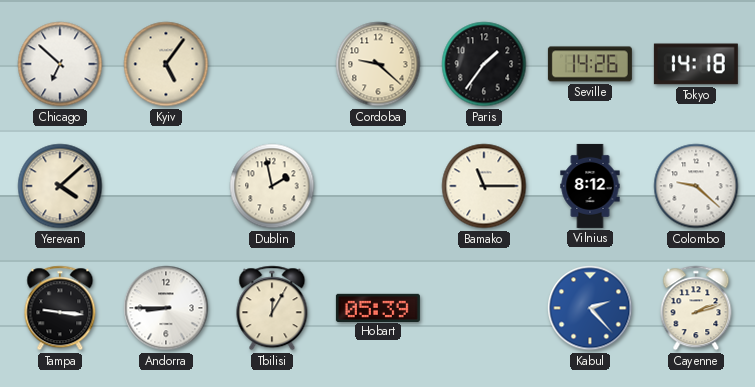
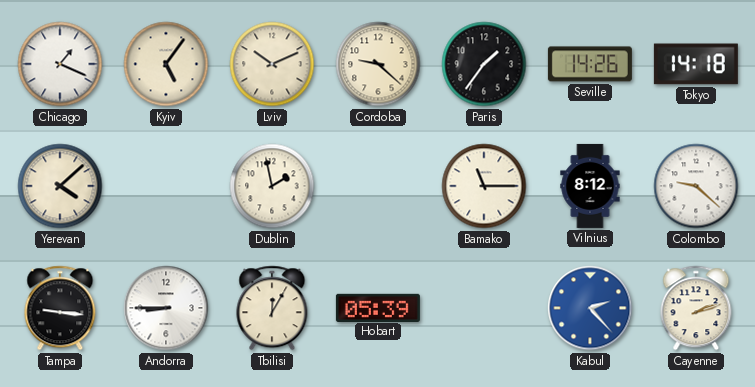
Chicago: 6:52 -> 1:19 (60, 64)
Lviv: none -> 10:11 (272, 64)
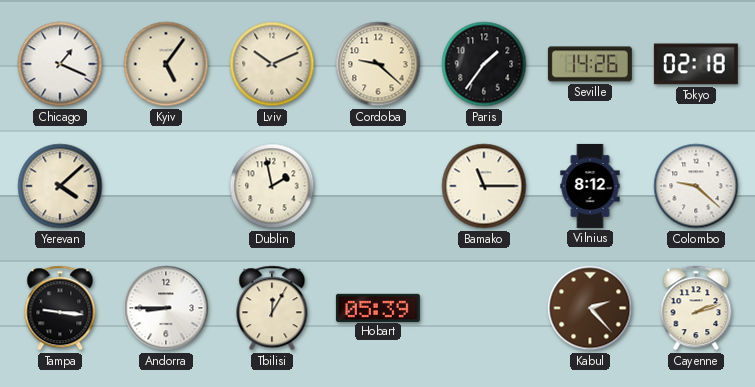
Tokyo: 14:18 -> 02:18 (696, 64)
Kabul dial: blue -> brown (590, 308)
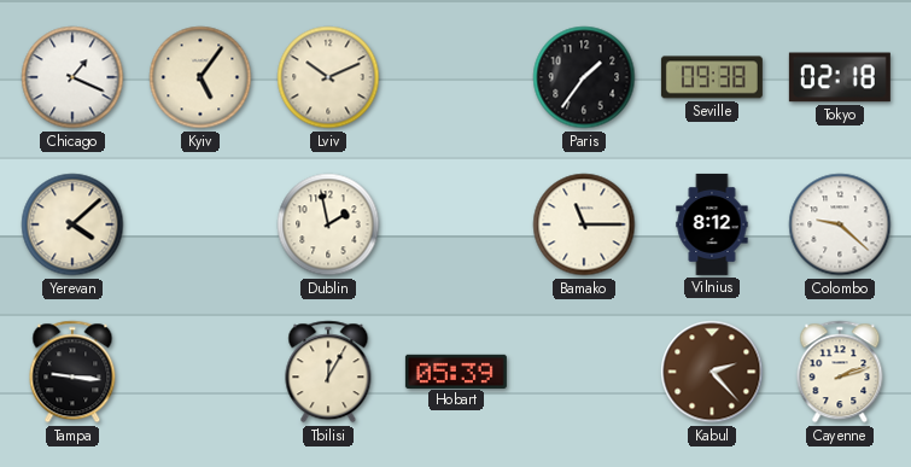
Cordoba: 9:22 -> none (378, 64)
Seville: 14:26 -> 09:38 (712, 77)
Andorra: 8:45 -> none (166, 308)
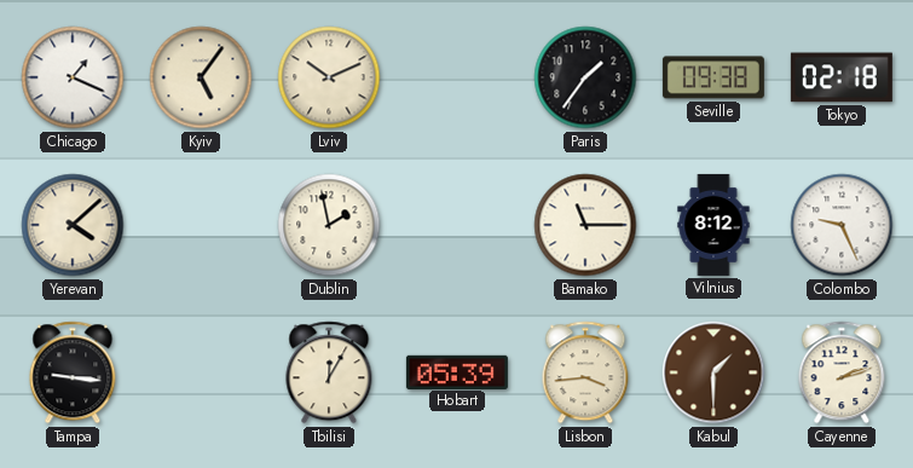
Colombo: 9:22 -> 9:26 (842, 225)
Lisbon: none -> 3:44 (585, 372)
Kabul: 2:23 -> 1:30 (713, 372)
